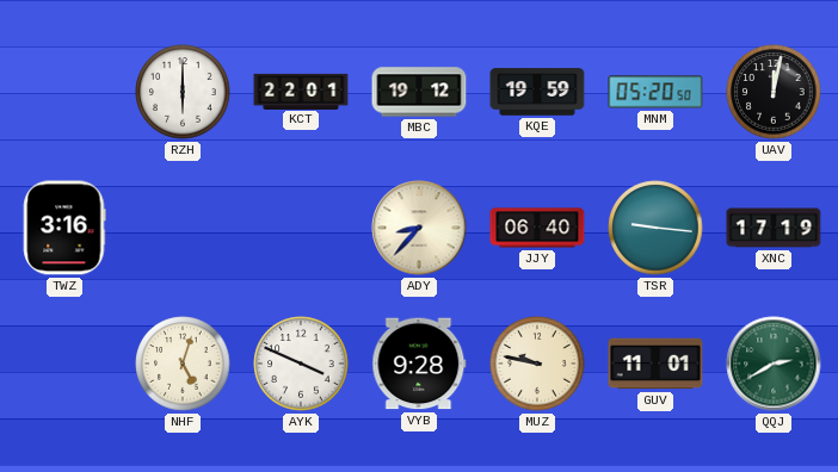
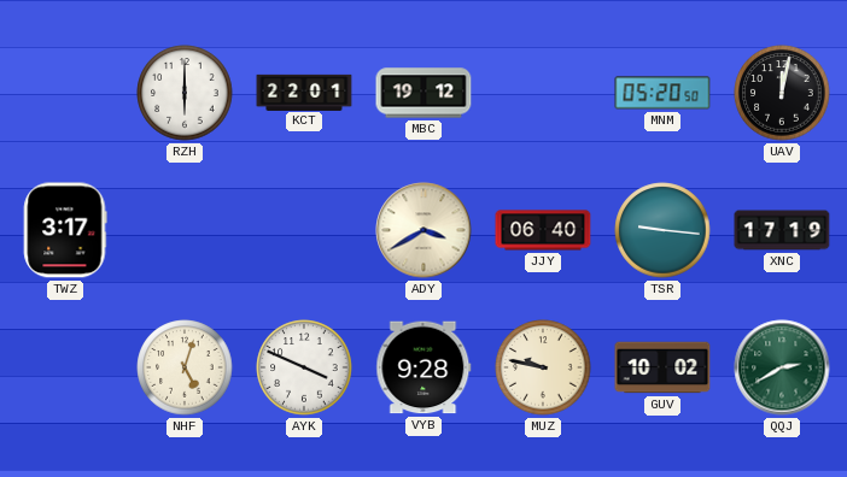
KQE: 19:59 -> none (537, 92)
TWZ: 3:16 -> 3:17 (65, 230)
ADY: 8:37 -> 3:40 (423, 230)
GUV: 11:01 -> 10:02 (662, 367)
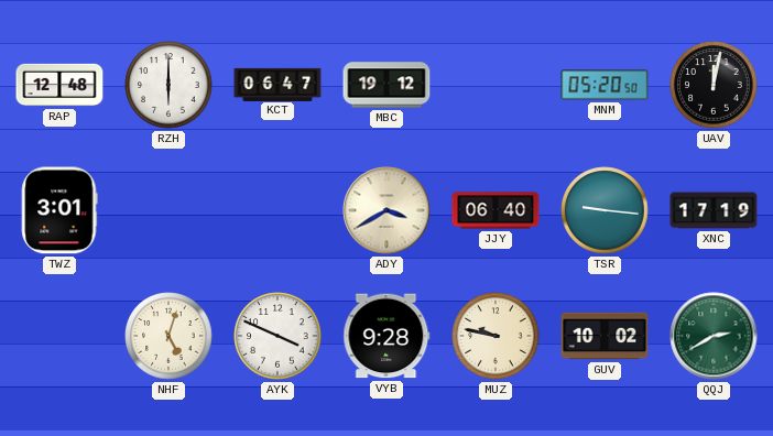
RAP: none -> 12:48 (59, 85)
KCT: 22:01 -> 06:47 (277, 84)
TWZ: 3:17 -> 3:01 (59, 210)
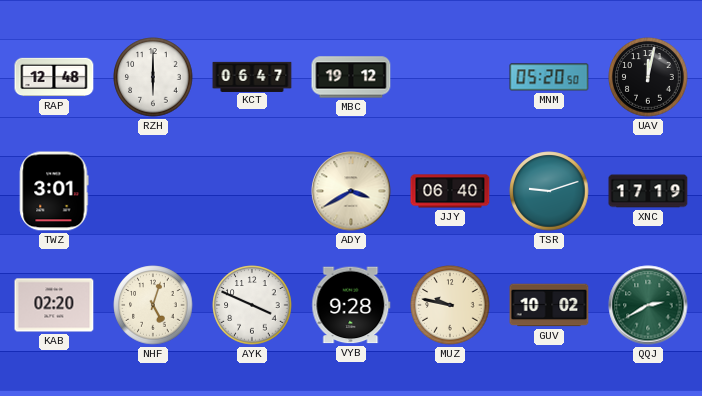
TSR: 9:16 -> 9:12 (549, 191)
KAB: none -> 02:20 (54, 305)
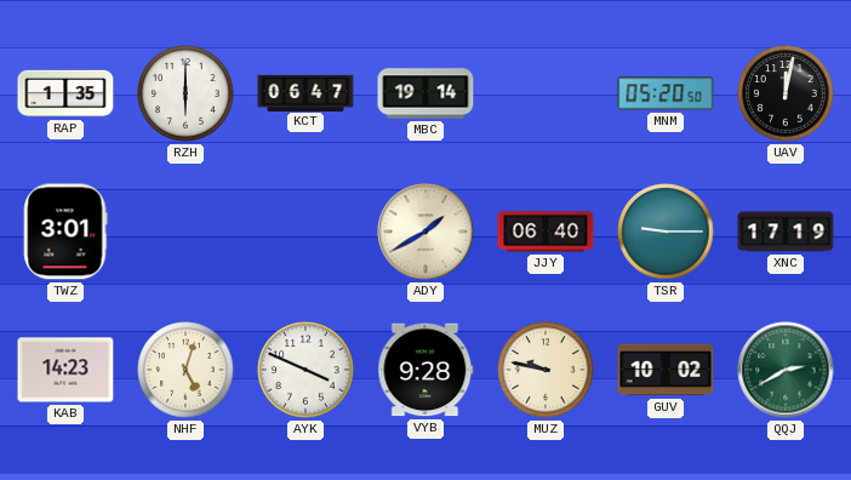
RAP: 12:48 -> 1:35 (65, 93)
MBC: 19:12 -> 19:14 (425, 93)
ADY: 3:40 -> 1:40 (425, 232)
TSR: 9:12 -> 9:15 (666, 232)
KAB: 02:20 -> 14:23 (65, 370)
